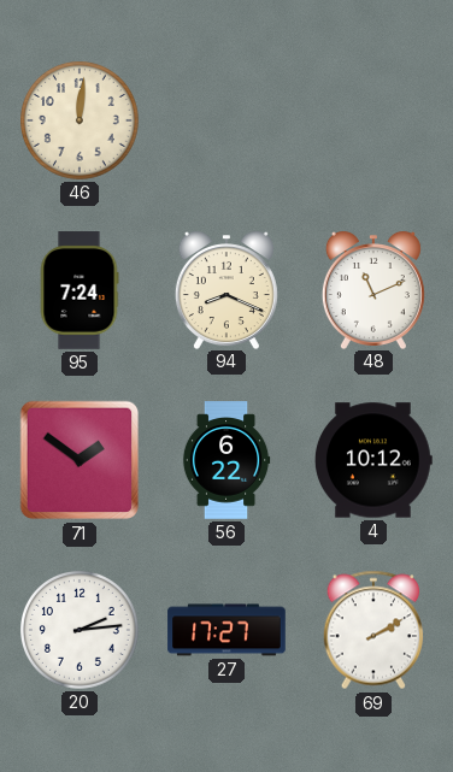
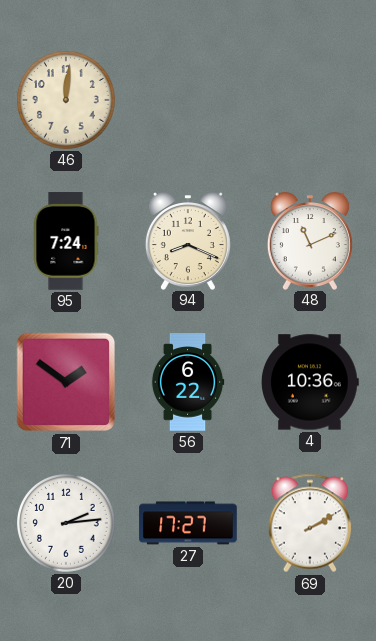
4: 10:12 -> 10:36 (311, 382)
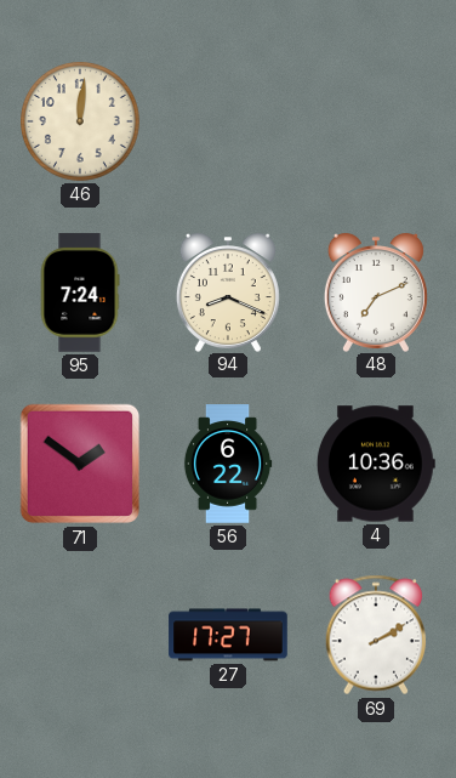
48: 11:11 -> 7:11 (376, 293)
20: 2:14 -> none (67, 524)
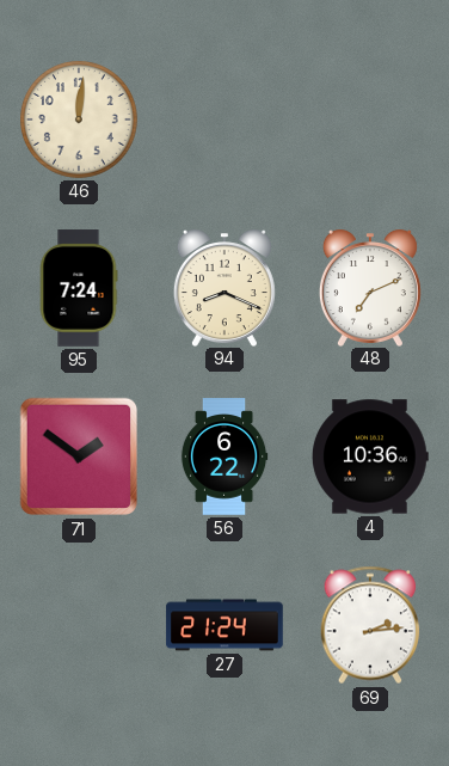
27: 17:27 -> 21:24 (224, 625)
69: 2:10 -> 2:14 (370, 625)
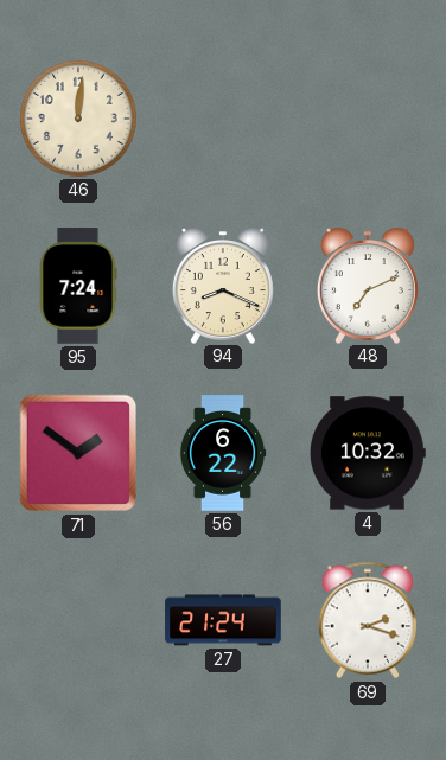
4: 10:36 -> 10:32 (369, 453)
69: 2:14 -> 2:18 (368, 620)
